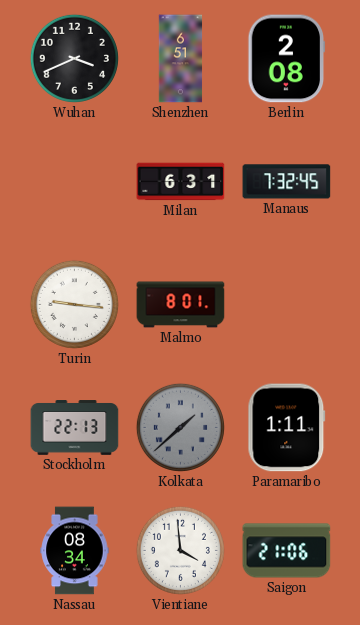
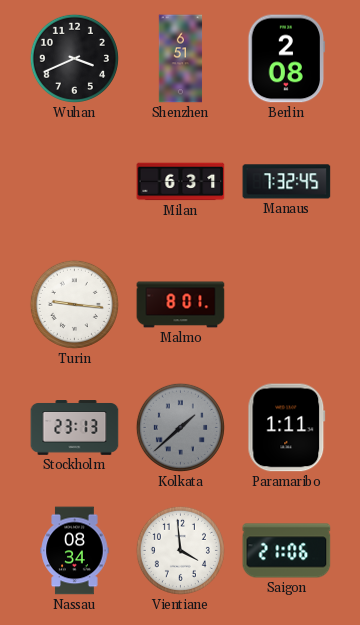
Stockholm: 22:13 -> 23:13 (75, 428)
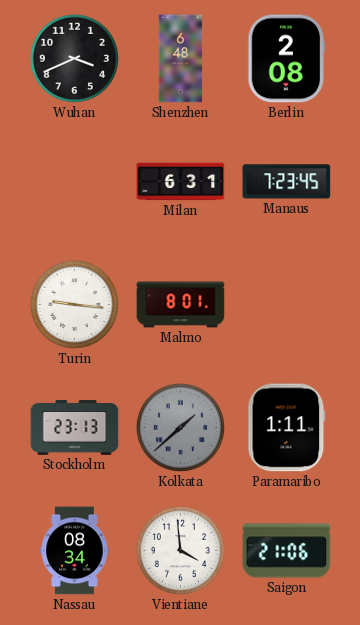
Shenzhen: 6:51 -> 6:48 (181, 59)
Manaus: 7:32 -> 7:23 (287, 182)
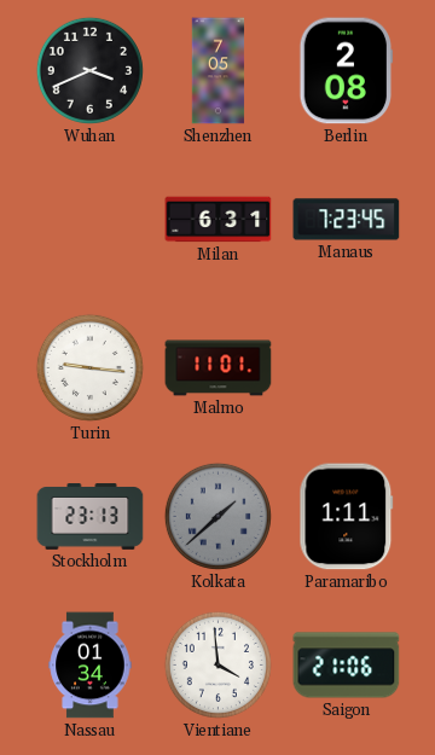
Shenzhen: 6:48 -> 7:05 (219, 71)
Malmo: 8:01 -> 11:01 (219, 368)
Nassau: 08:34 -> 01:34 (91, 666)
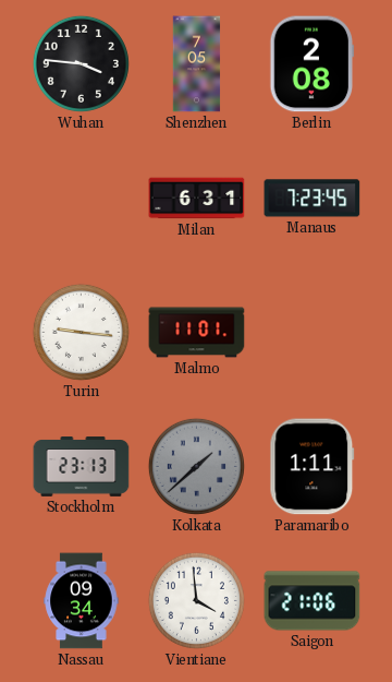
Wuhan: 3:41 -> 3:46 (81, 63)
Nassau: 01:34 -> 09:34 (82, 601)
